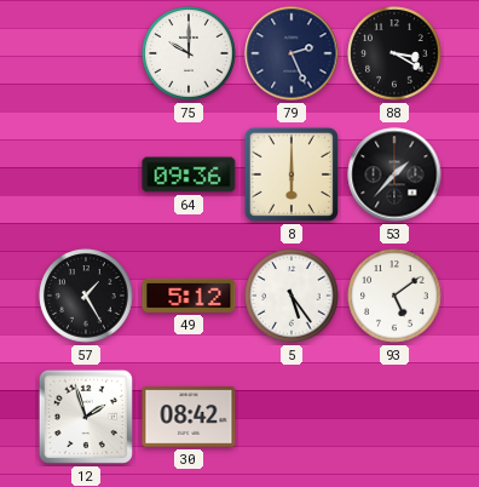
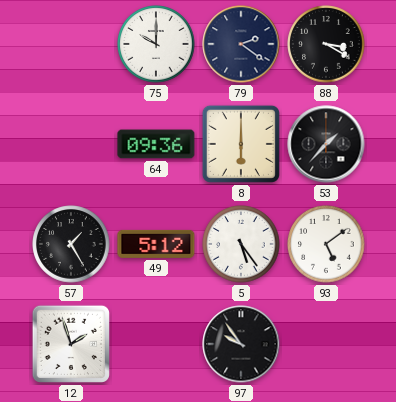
79: 2:26 -> 2:21 (241, 44)
30: 08:42 -> none (189, 417)
97: none -> 9:54 (241, 344)
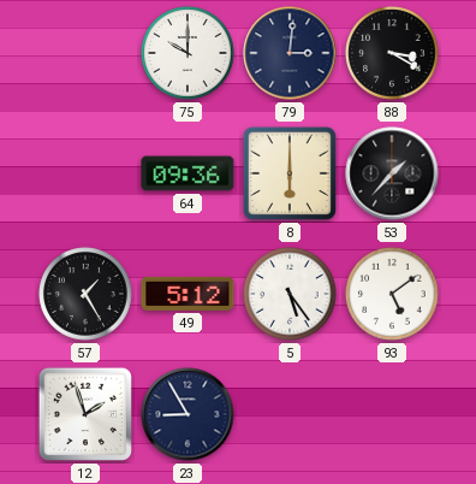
79: 2:21 -> 3:01 (290, 53)
23: none -> 8:55 (188, 414)
97: 9:54 -> none (241, 344)
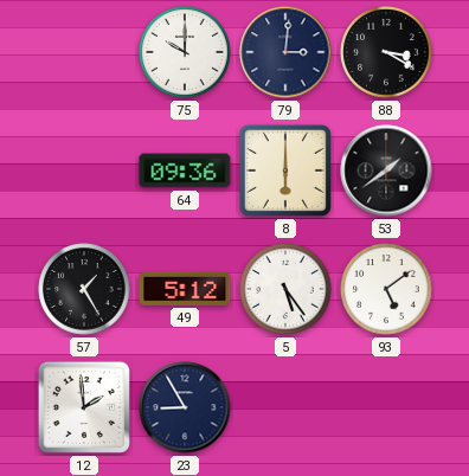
53: 1:37 -> 1:39 (386, 171)
12: 1:57 -> 1:59 (84, 407)
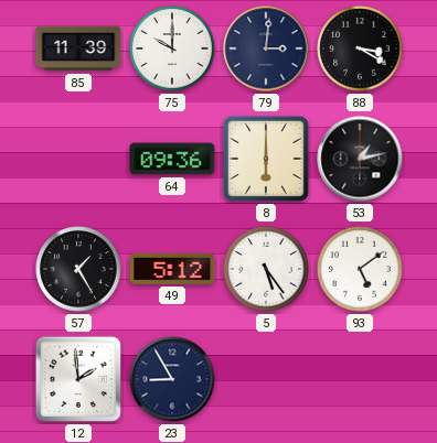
85: none -> 11:39 (78, 48)
53: 1:39 -> 1:13 (360, 159)
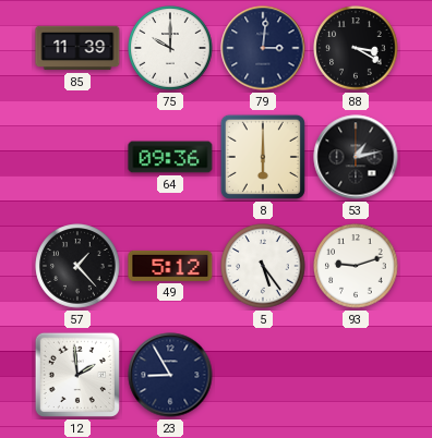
57: 1:25 -> 1:23 (77, 266)
93: 5:09 -> 9:12 (356, 266)
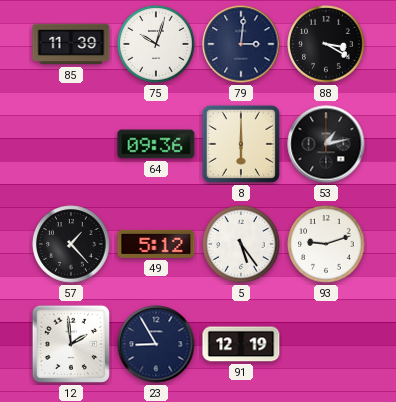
75: 10:00 -> 10:03 (156, 44)
91: none -> 12:19 (241, 344)
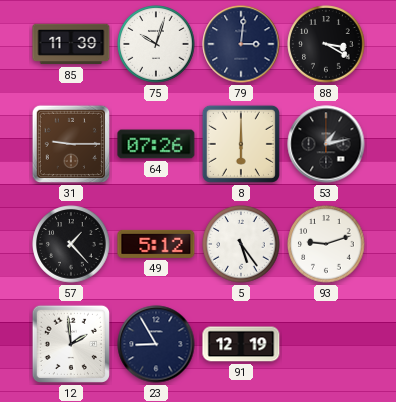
31: none -> 9:15 (71, 144)
64: 09:36 -> 07:26 (156, 144)
